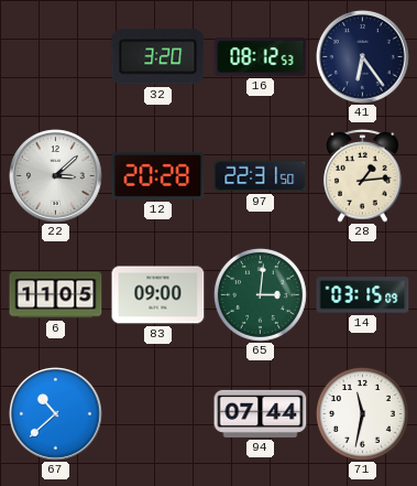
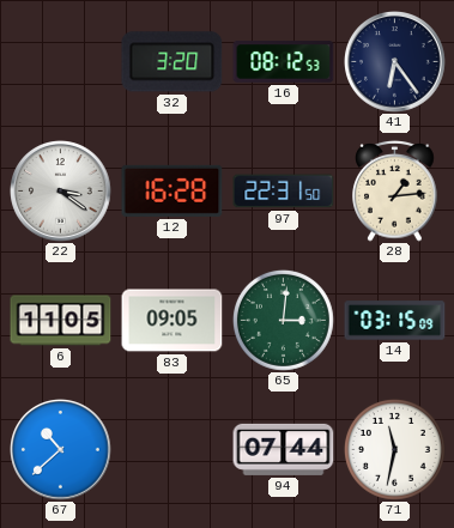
22: 3:08 -> 3:21 (61, 192)
12: 20:28 -> 16:28 (172, 190)
83: 09:00 -> 09:05 (172, 321)
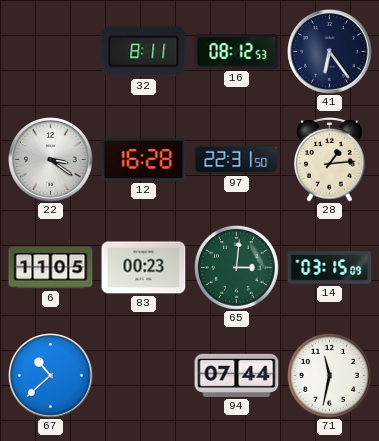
32: 3:20 -> 8:11 (144, 52)
83: 09:05 -> 00:23 (144, 268)
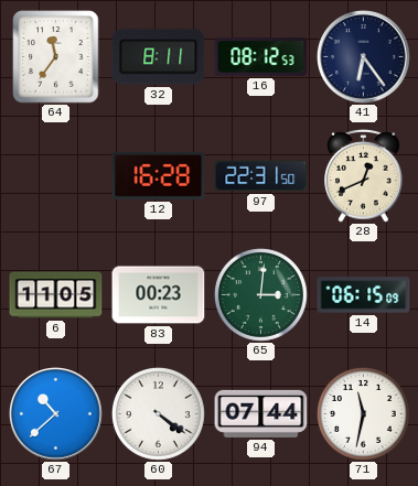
64: none -> 11:36 (56, 57)
22: 3:21 -> none (51, 160)
28: 1:14 -> 12:41 (364, 175)
14: 03:15 -> 06:15 (364, 295)
60: none -> 4:21 (158, 413)
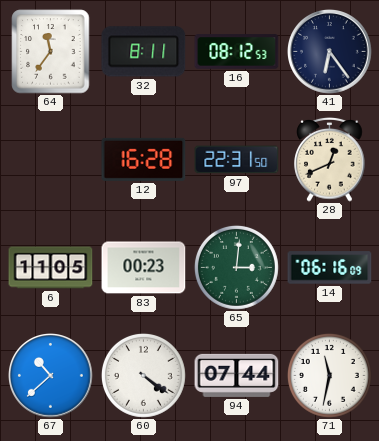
14: 06:15 -> 06:16 (330, 268)
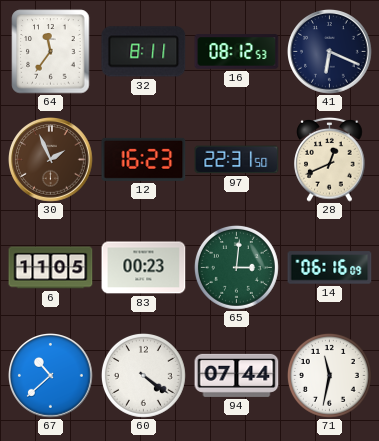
41: 6:24 -> 6:19 (330, 52)
30: none -> 1:56 (51, 160)
12: 16:28 -> 16:23 (144, 159)
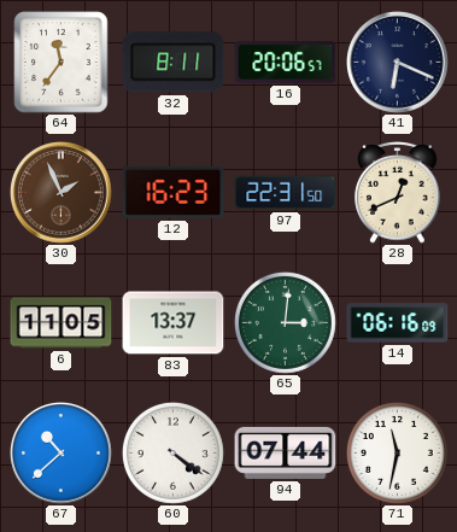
16: 08:12 -> 20:06 (286, 63)
83: 00:23 -> 13:37 (174, 323)
